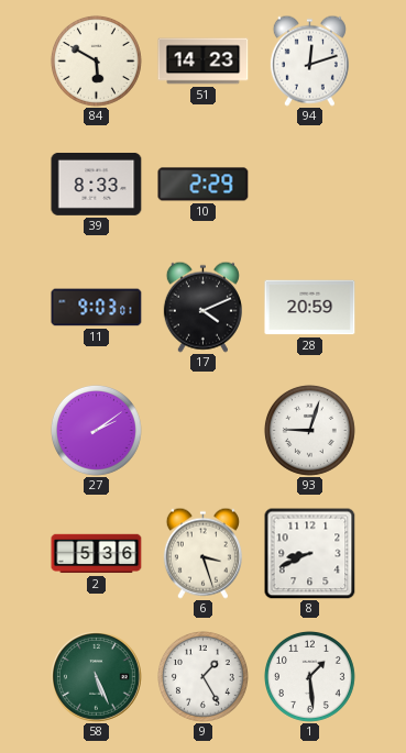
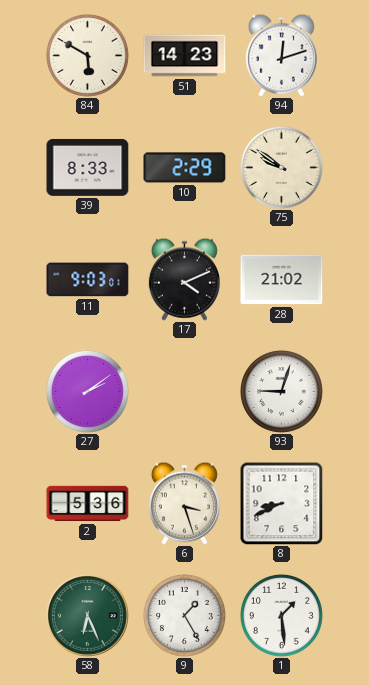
75: none -> 9:51 (281, 167)
28: 20:59 -> 21:02 (282, 280)
58: 5:26 -> 6:26 (88, 616)
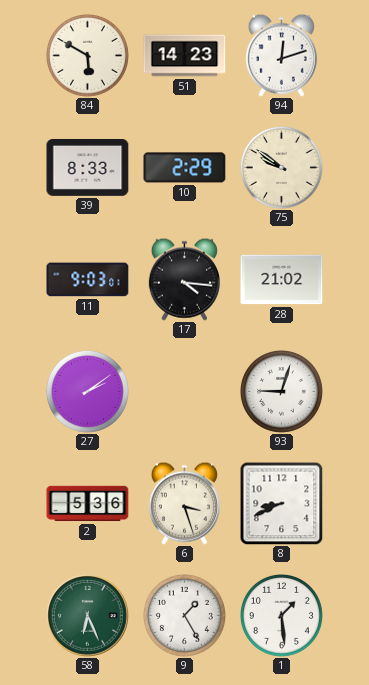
17: 4:11 -> 4:16 (184, 279)
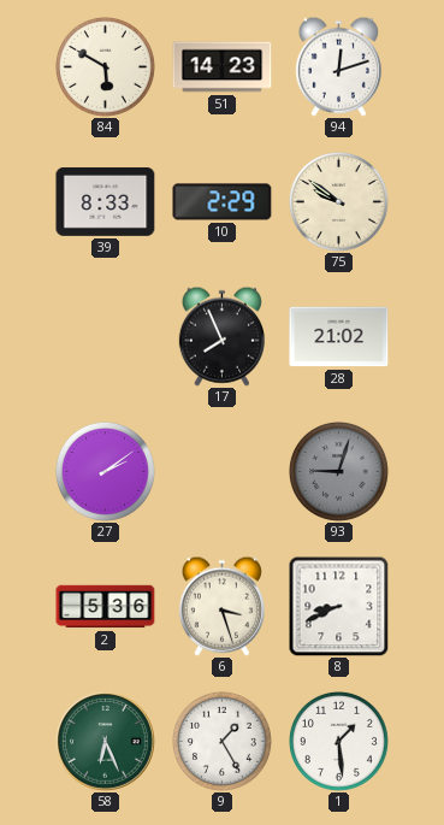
11: 9:03 -> none (88, 280)
17: 4:16 -> 7:56 (221, 336)
93 dial: white -> grey (338, 471)
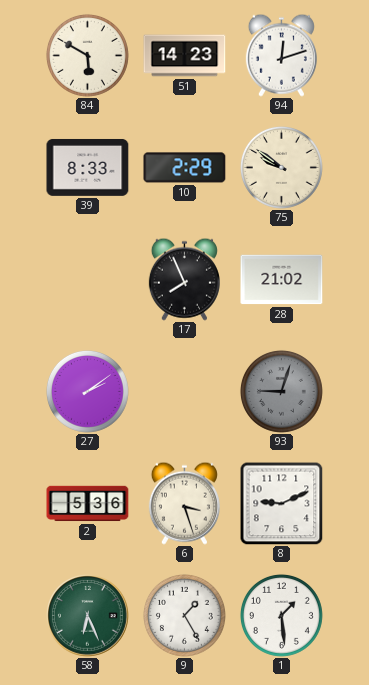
8: 8:41 -> 9:11 (281, 503)
